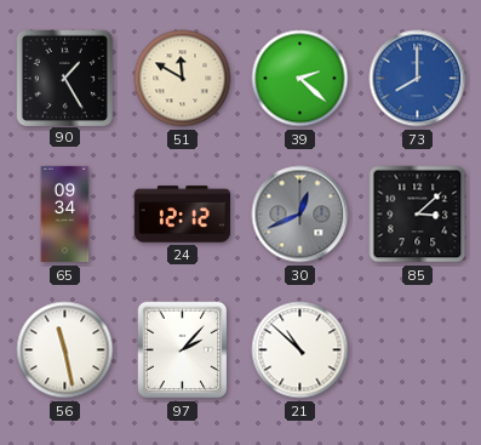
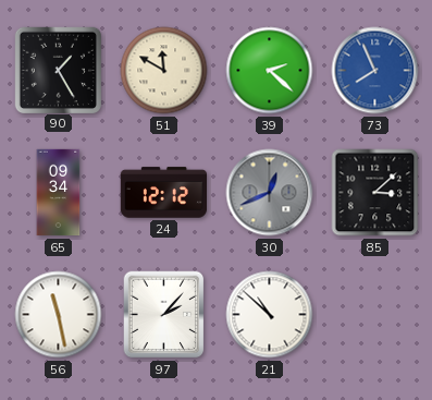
73: 8:00 -> 7:56 (375, 71)
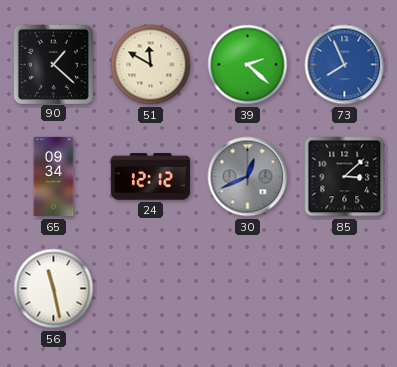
90: 1:25 -> 1:22 (53, 64)
97: 2:07 -> none (164, 315)
21: 10:52 -> none (270, 315)
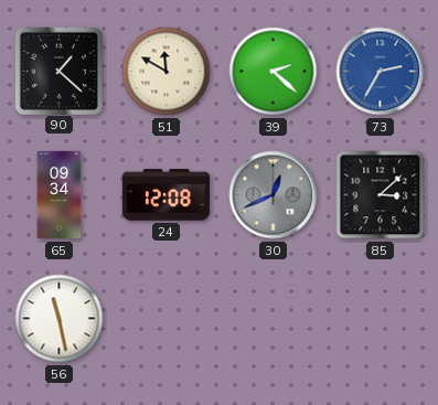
73: 7:56 -> 2:35 (381, 72)
24: 12:12 -> 12:08 (165, 195)
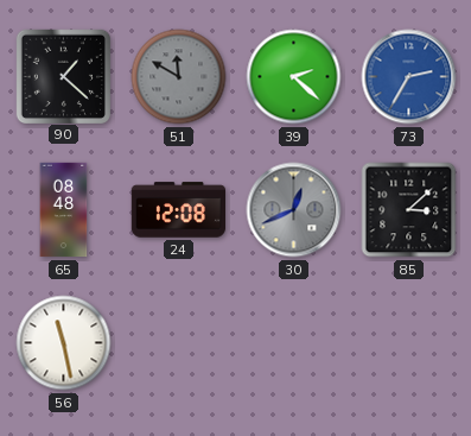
51 dial: cream -> grey (179, 77)
65: 09:34 -> 08:48 (64, 210)
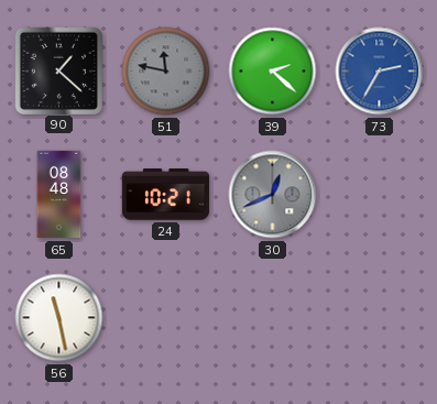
51: 11:50 -> 11:47 (166, 72)
24: 12:08 -> 10:21 (165, 195)
85: 3:08 -> none (409, 210)
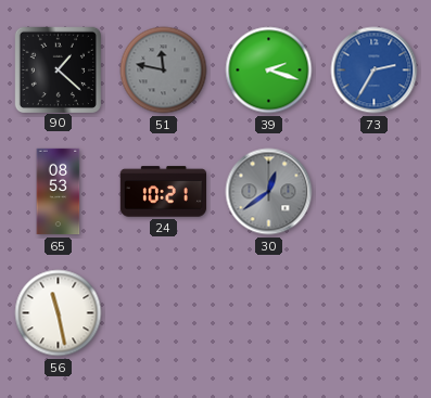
39: 2:22 -> 2:18 (269, 70)
65: 08:48 -> 08:53 (59, 192)
30: 12:41 -> 12:39 (269, 192)
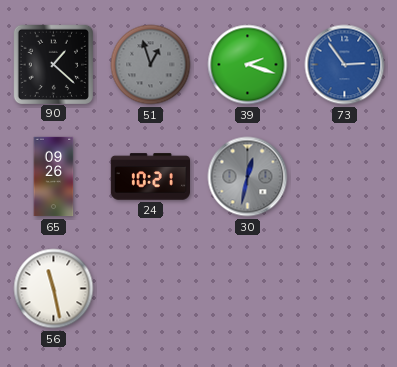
51: 11:47 -> 12:57 (151, 65)
73: 2:35 -> 2:54 (345, 65)
65: 08:53 -> 09:26 (54, 177)
30: 12:39 -> 12:32 (248, 177)
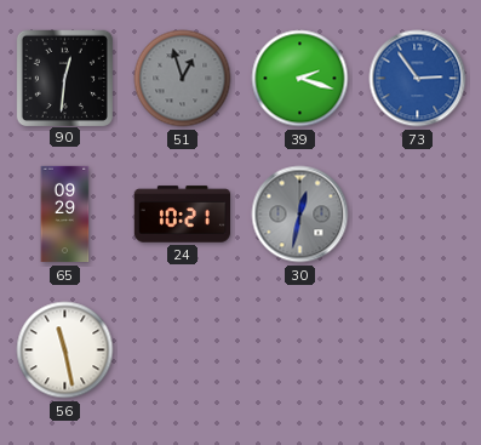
90: 1:22 -> 12:31 (64, 78)
65: 09:26 -> 09:29 (65, 215)
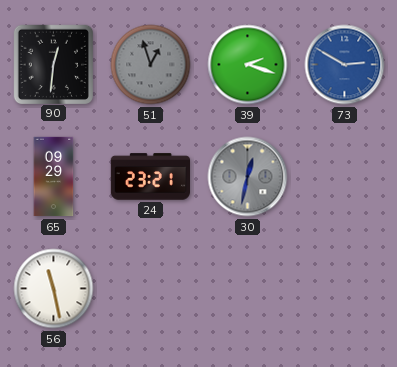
73: 2:54 -> 2:50 (345, 65)
24: 10:21 -> 23:21 (150, 177)
